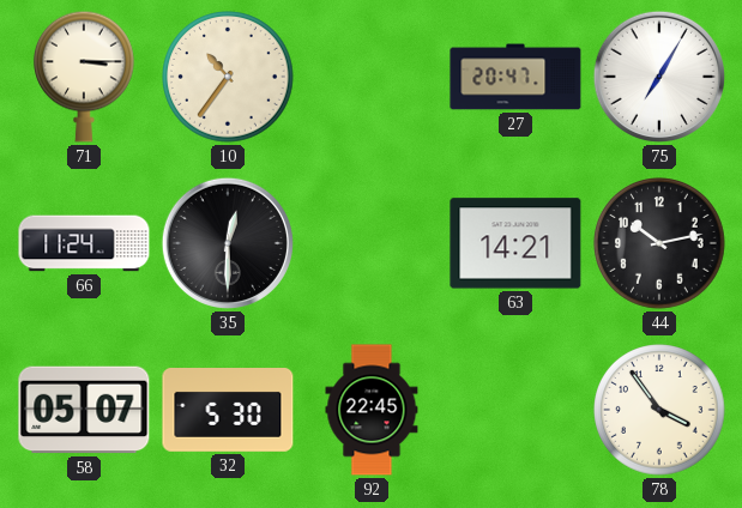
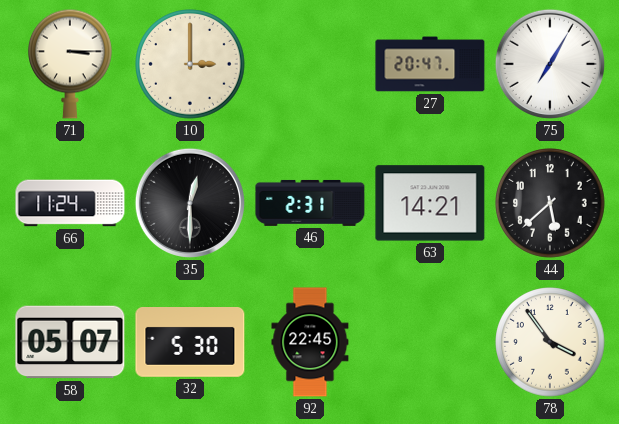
10: 10:36 -> 3:00 (190, 64)
46: none -> 2:31 (310, 203)
44: 10:13 -> 5:38 (550, 203)
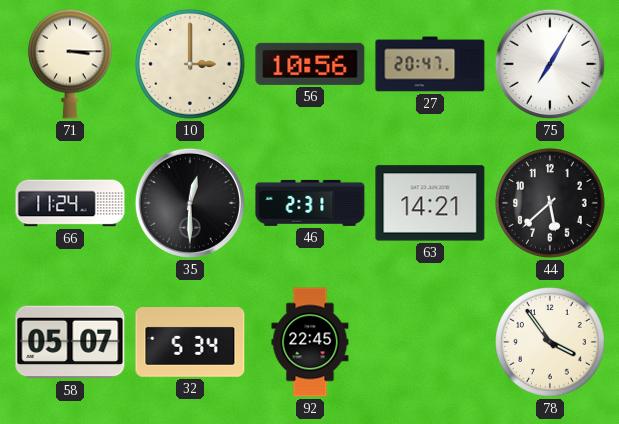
56: none -> 10:56 (310, 64)
32: 5:30 -> 5:34 (190, 343)
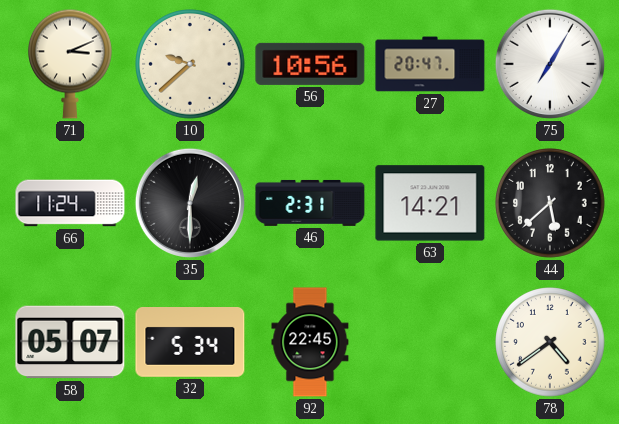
71: 3:15 -> 3:11 (71, 64)
10: 3:00 -> 9:38 (190, 64)
78: 3:54 -> 4:39 (550, 342)
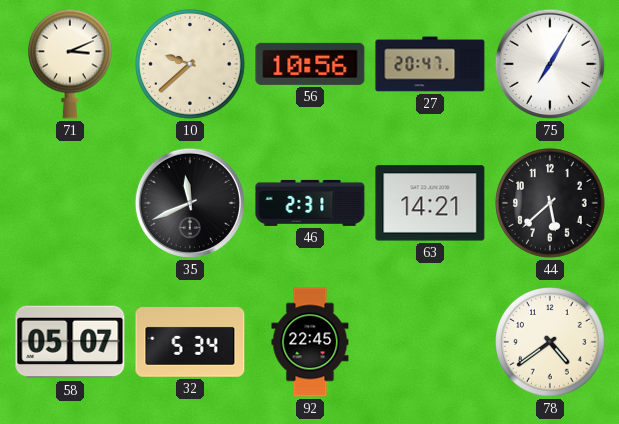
66: 11:24 -> none (70, 203)
35: 12:30 -> 11:41 (190, 203)
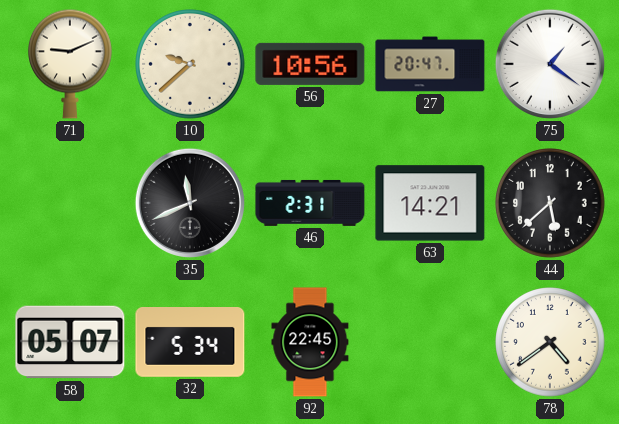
71: 3:11 -> 9:11 (71, 64)
75: 7:05 -> 1:21 (550, 64)
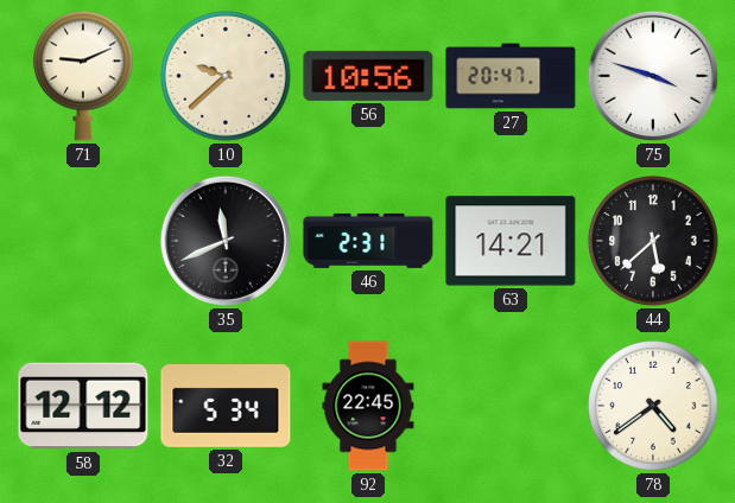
75: 1:21 -> 3:48 (653, 76)
58: 05:07 -> 12:12 (83, 406)
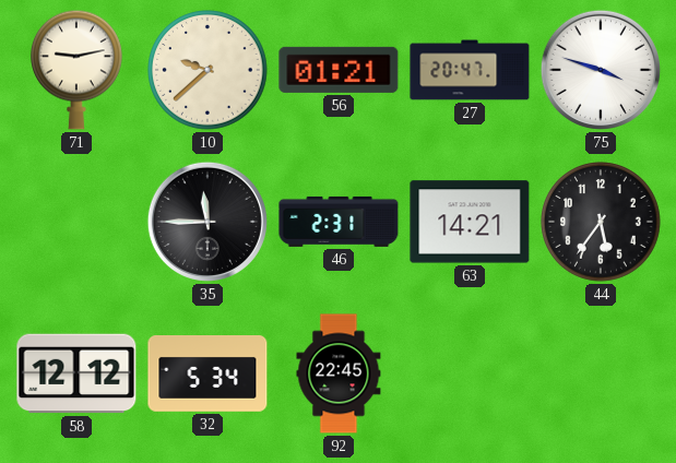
71: 9:11 -> 9:13 (78, 70)
56: 10:56 -> 01:21 (339, 70)
35: 11:41 -> 11:45 (207, 222)
44: 5:38 -> 5:36 (601, 222)
78: 4:39 -> none (653, 406)
